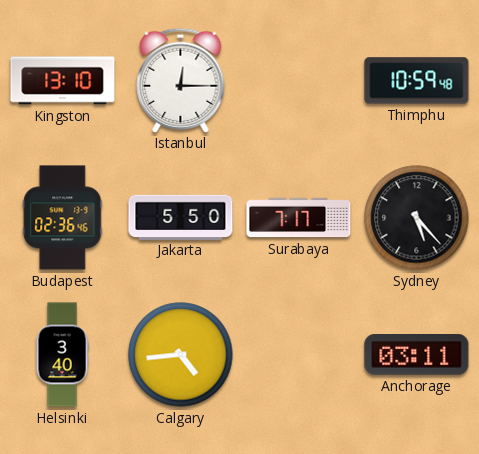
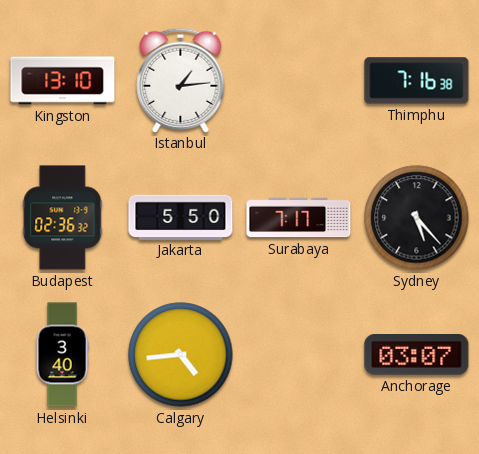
Istanbul: 12:15 -> 1:14 (181, 80)
Thimphu: 10:59 -> 7:16 (417, 81)
Budapest: 02:36:46 -> 02:36:32 (63, 218)
Anchorage: 03:11 -> 03:07 (417, 355)
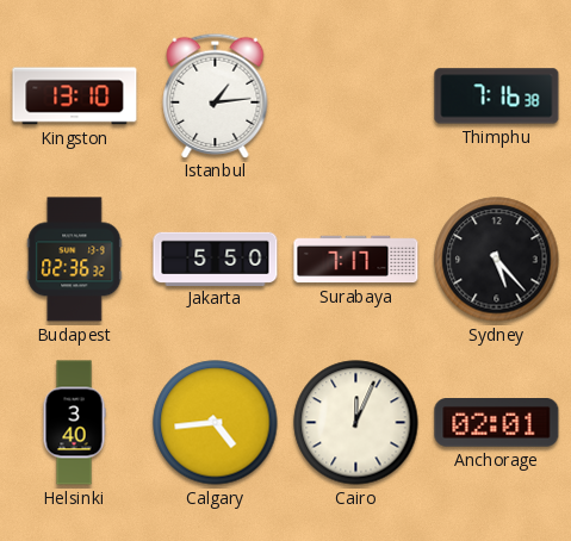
Cairo: none -> 12:04 (356, 423)
Anchorage: 03:07 -> 02:01 (497, 423)
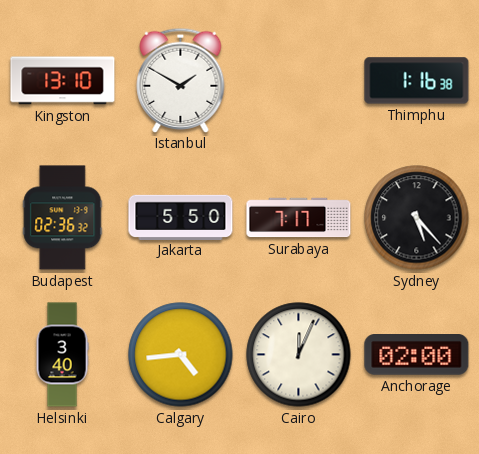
Istanbul: 1:14 -> 1:50 (181, 80)
Thimphu: 7:16 -> 1:16 (417, 81)
Anchorage: 02:01 -> 02:00 (417, 355)
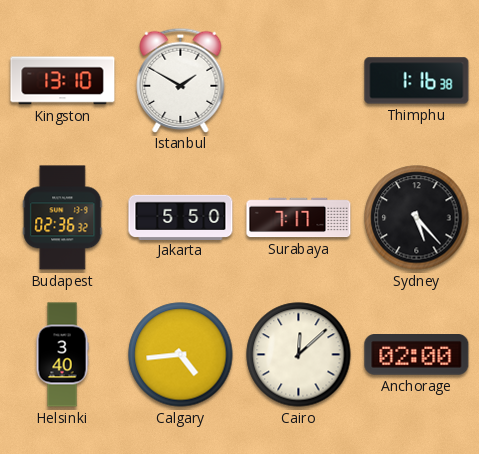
Cairo: 12:04 -> 12:08 (299, 355)
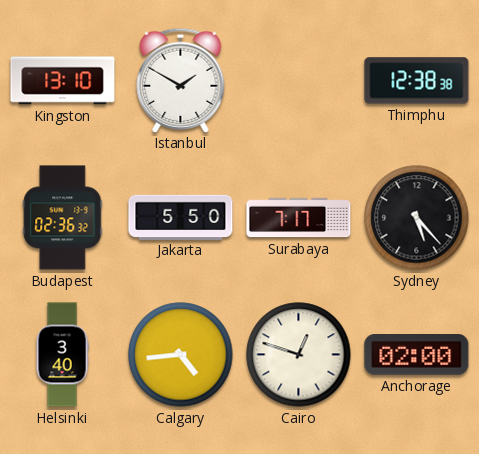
Thimphu: 1:16 -> 12:38 (417, 81)
Cairo: 12:08 -> 12:48 (299, 355)
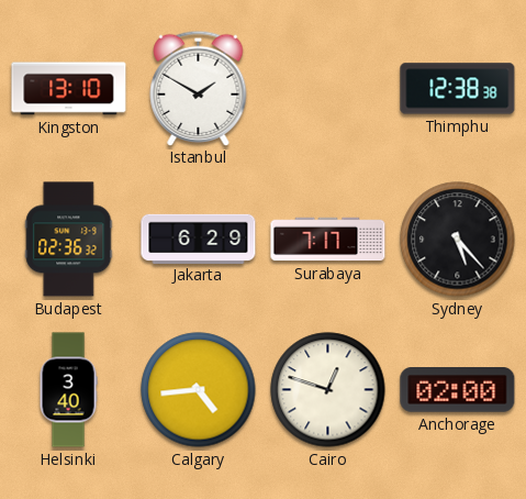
Jakarta: 5:50 -> 6:29 (199, 239)
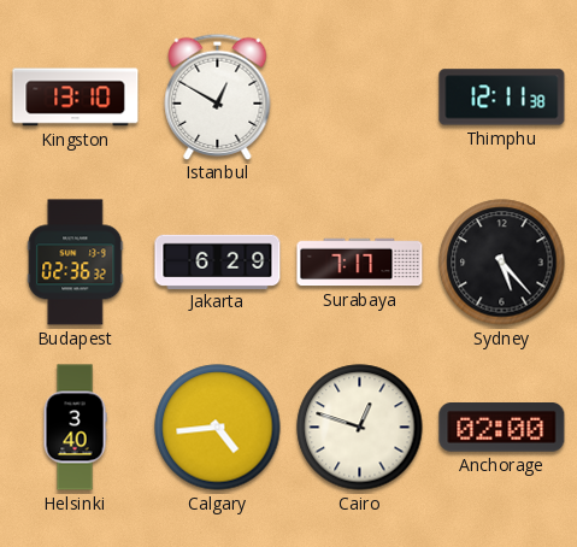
Istanbul: 1:50 -> 12:50 (218, 96)
Thimphu: 12:38 -> 12:11 (502, 98)
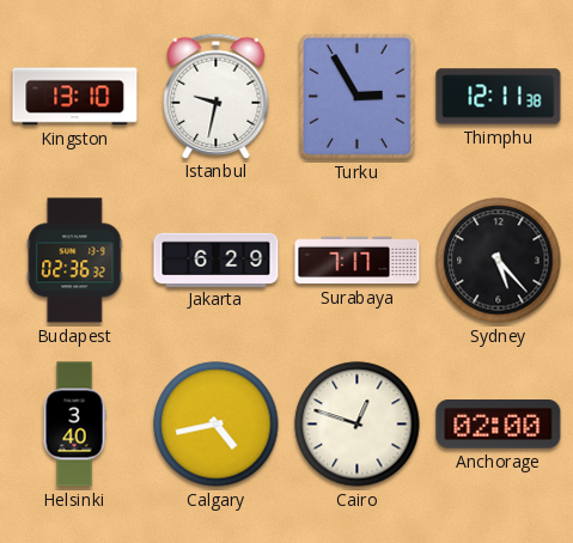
Istanbul: 12:50 -> 9:32 (217, 96)
Turku: none -> 2:55 (358, 97)
Calgary: 4:44 -> 4:43 (217, 425)
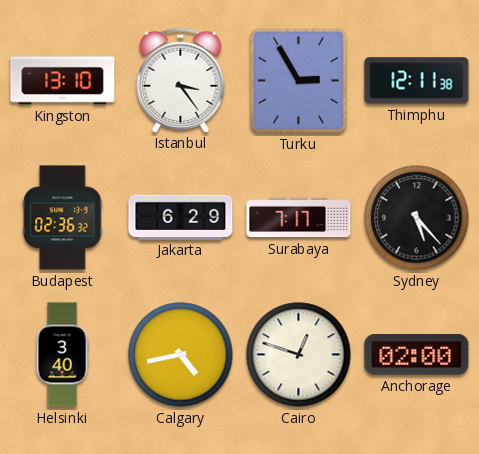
Istanbul: 9:32 -> 3:24 (181, 80)
